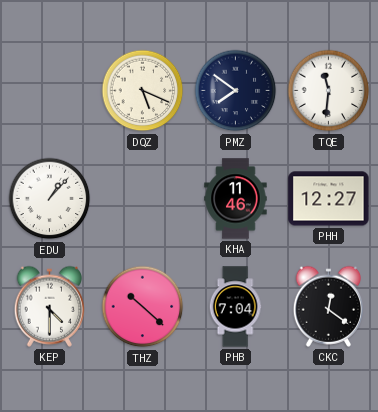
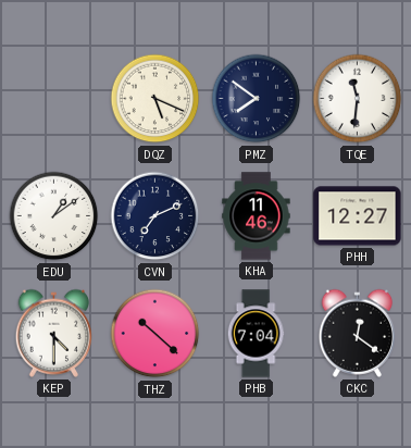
EDU: 1:07 -> 1:09 (54, 216)
CVN: none -> 7:11 (155, 216)
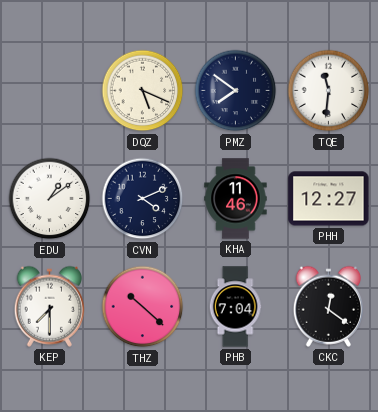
CVN: 7:11 -> 4:11 (143, 199)
KEP: 4:30 -> 7:30 (50, 306)
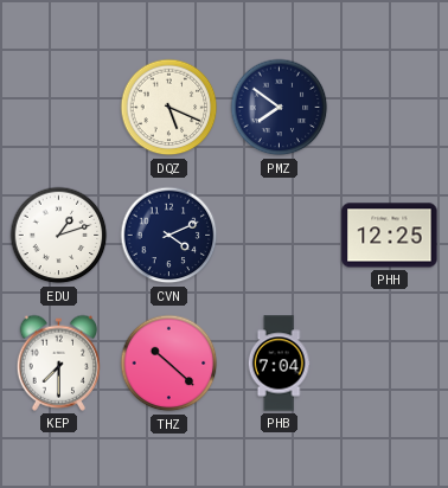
TQE: 11:31 -> none (329, 91)
EDU: 1:09 -> 1:12 (59, 236)
KHA: 11:46 -> none (236, 199)
PHH: 12:27 -> 12:25 (390, 236)
CKC: 12:21 -> none (329, 306)
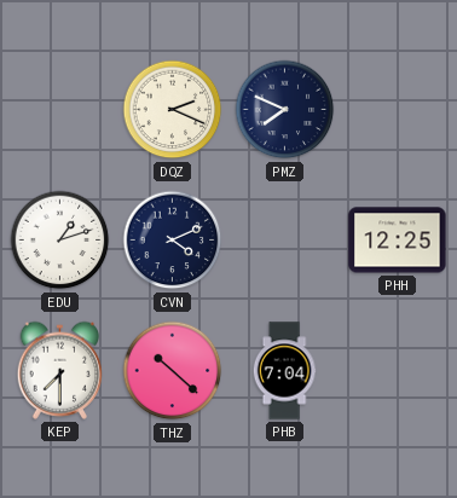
DQZ: 5:19 -> 2:19 (173, 110)
PMZ: 7:51 -> 7:49 (285, 110)
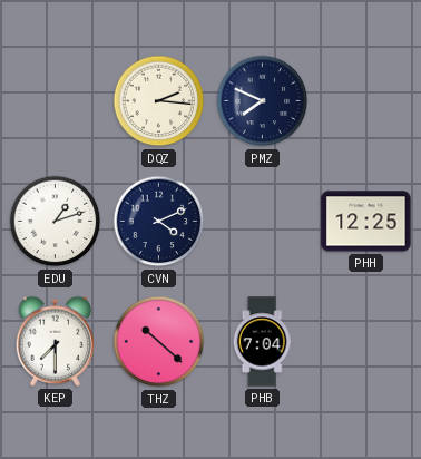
DQZ: 2:19 -> 2:16 (159, 101)
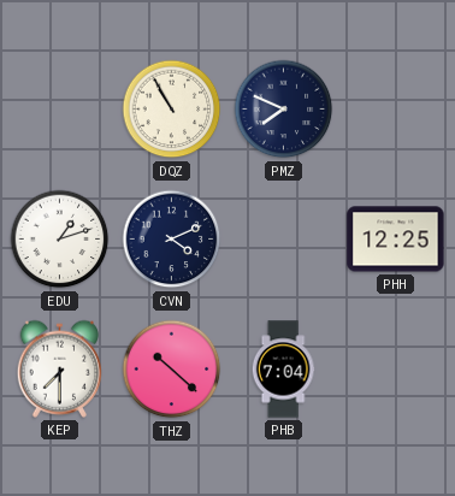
DQZ: 2:16 -> 10:55 (172, 110)
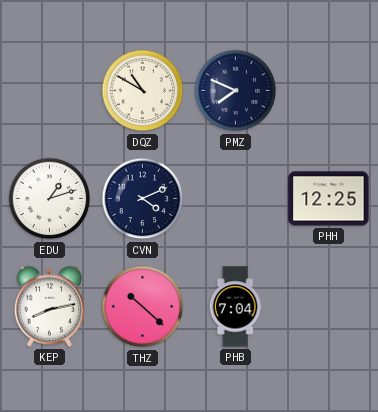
DQZ: 10:55 -> 10:50 (143, 91)
KEP: 7:30 -> 8:13 (50, 306)
